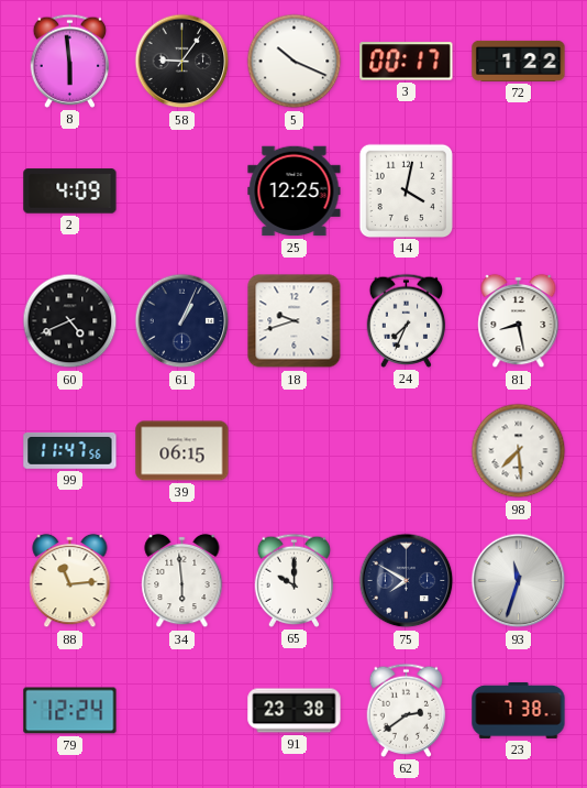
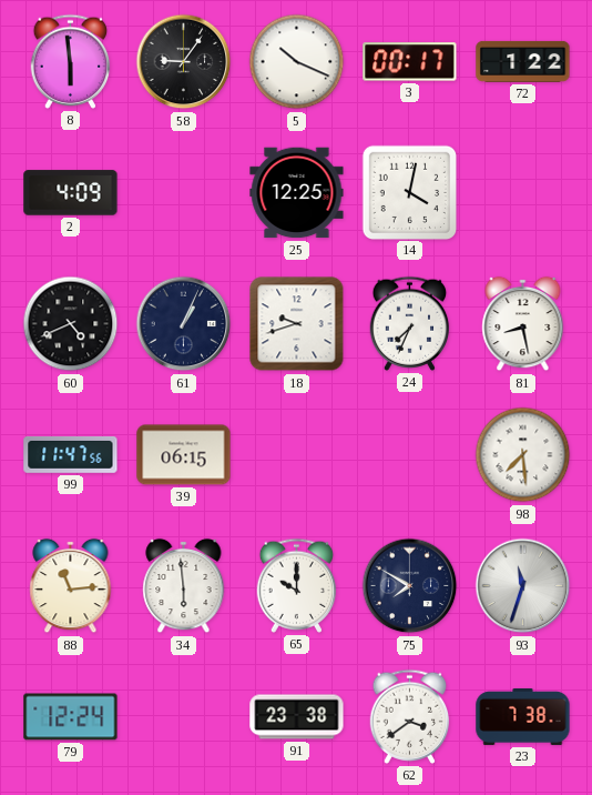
62: 2:39 -> 3:39 (410, 716)
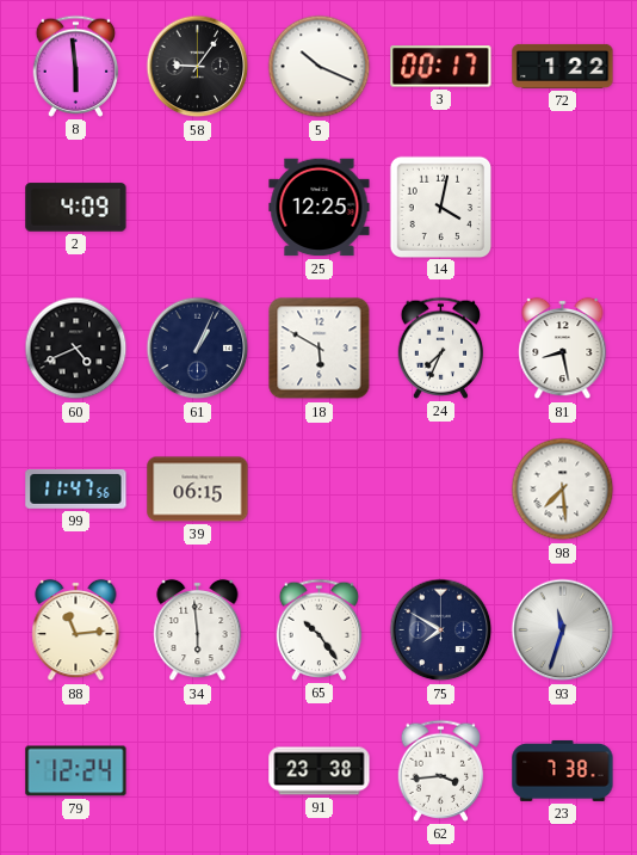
18: 9:42 -> 5:50 (320, 349)
65: 10:00 -> 10:24 (320, 629)
62: 3:39 -> 3:44 (441, 770)
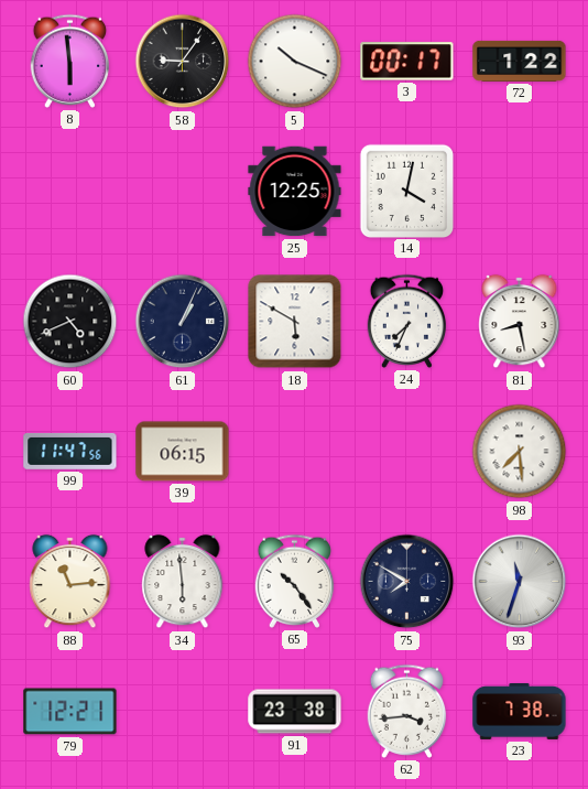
2: 4:09 -> none (76, 208)
79: 12:24 -> 12:21 (70, 712)
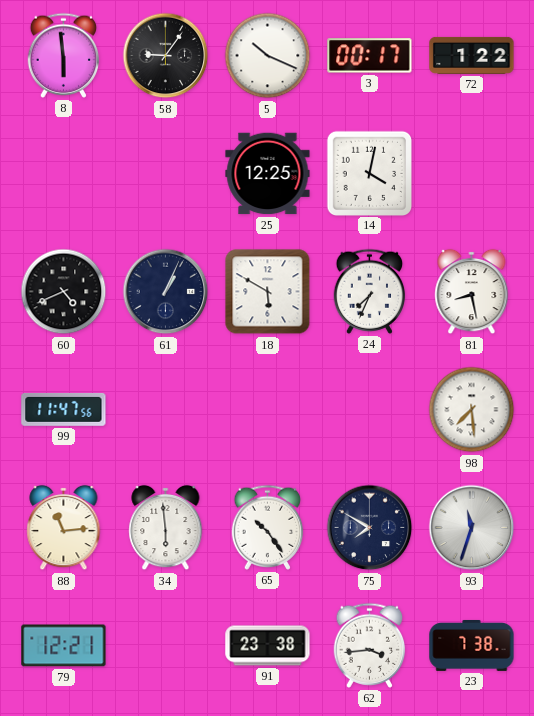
39: 06:15 -> none (183, 452)
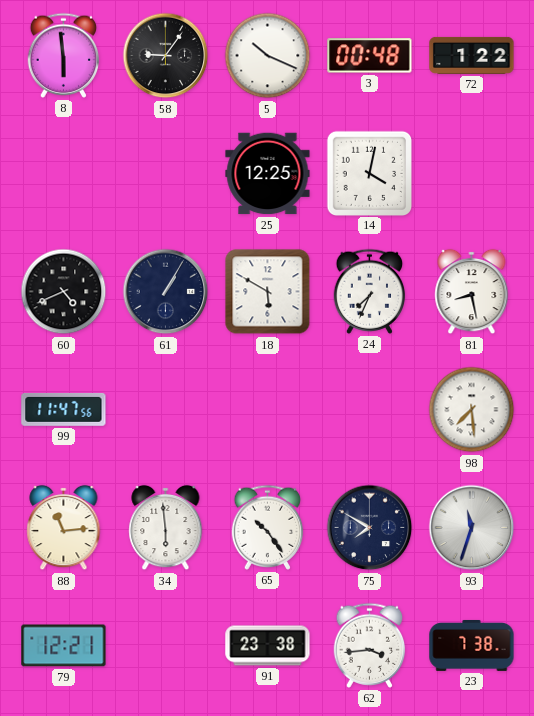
3: 00:17 -> 00:48 (370, 56)
61: 1:04 -> 1:05 (166, 292)
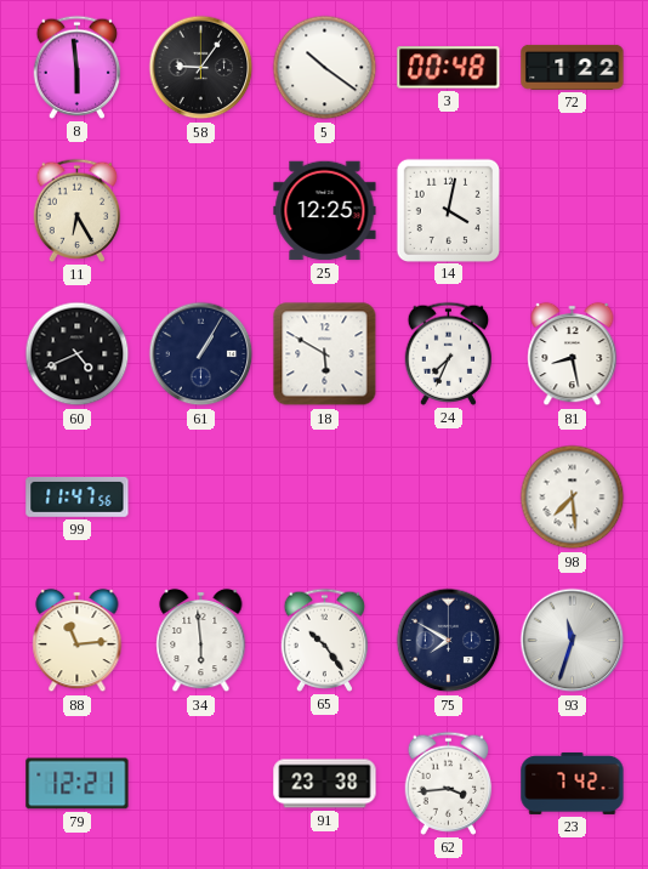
5: 10:19 -> 10:21 (325, 68)
11: none -> 6:25 (78, 210)
23: 7:38 -> 7:42 (573, 783)
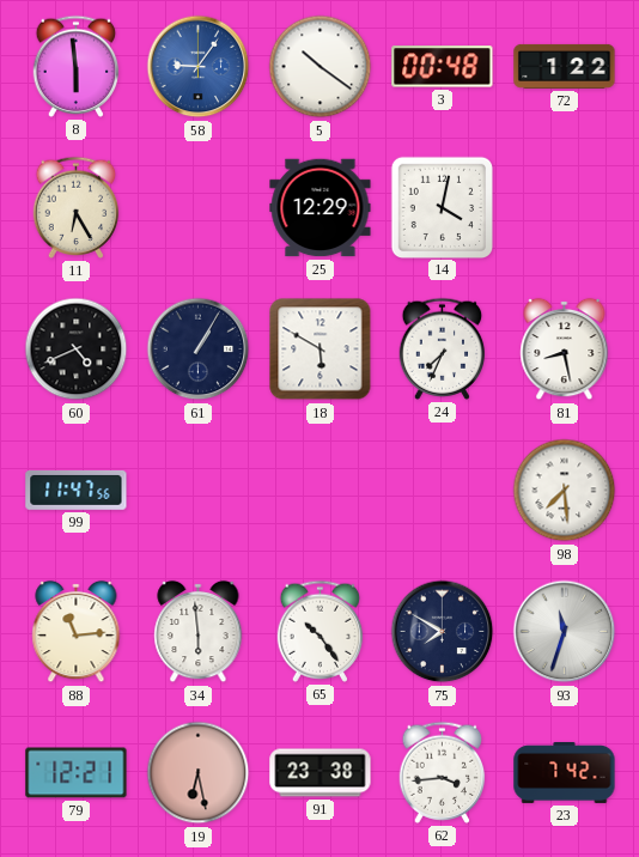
58 dial: black -> blue (199, 67)
25: 12:25 -> 12:29 (321, 208)
19: none -> 6:28 (199, 773)
